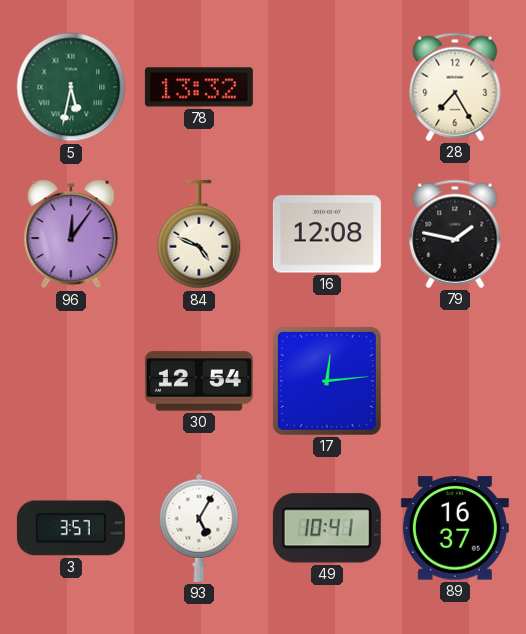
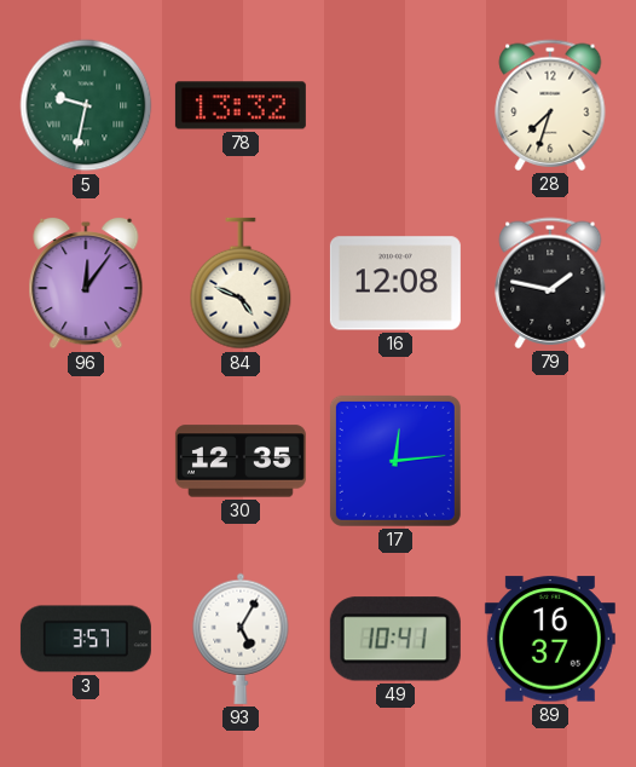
5: 5:32 -> 9:32 (86, 105)
28: 7:25 -> 7:33 (550, 105)
30: 12:54 -> 12:35 (241, 461)
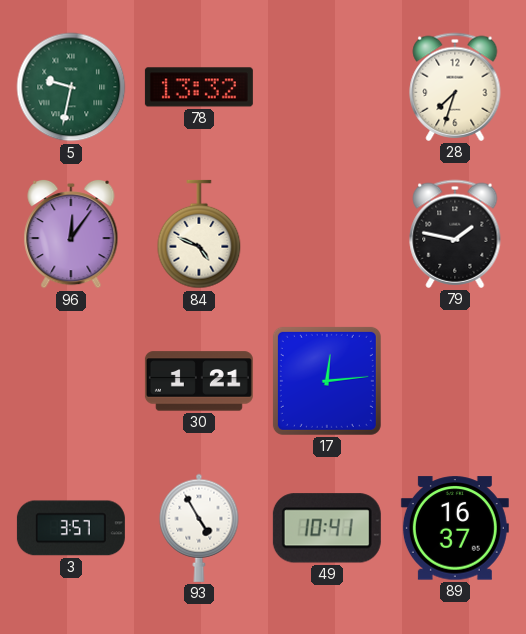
16: 12:08 -> none (395, 283)
30: 12:35 -> 1:21 (199, 381)
93: 5:05 -> 4:55 (199, 528)
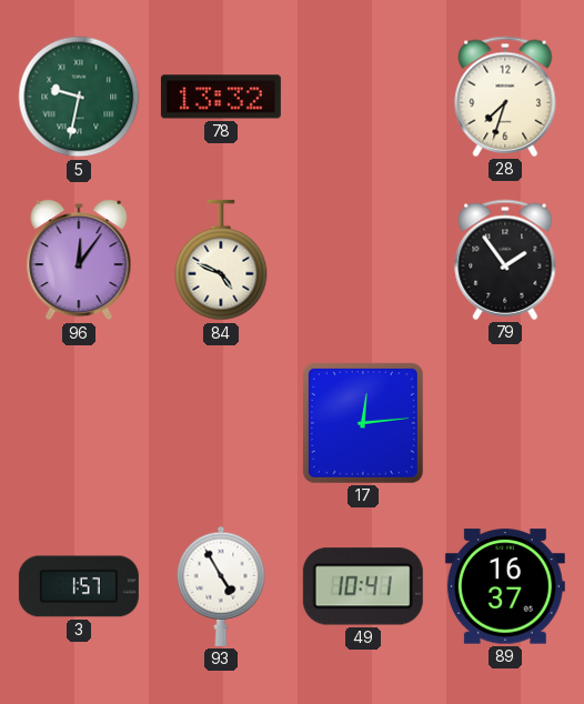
79: 1:47 -> 1:54 (505, 260)
30: 1:21 -> none (199, 381)
3: 3:57 -> 1:57 (79, 586)
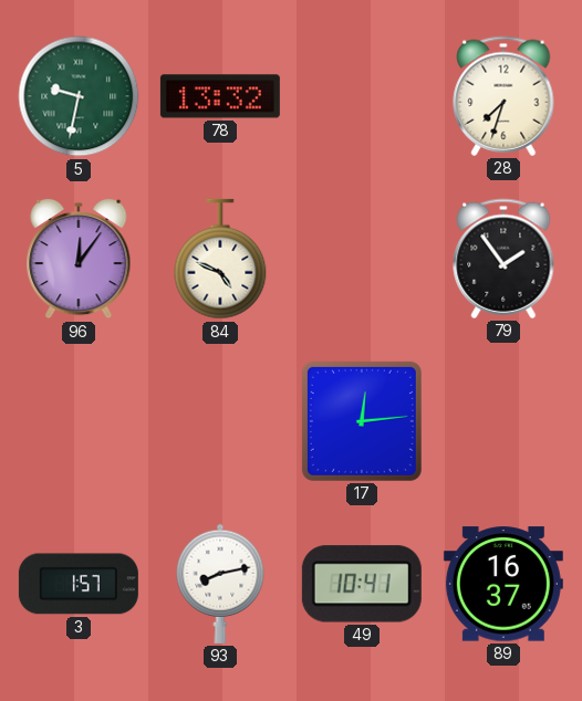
93: 4:55 -> 8:13 (220, 584)
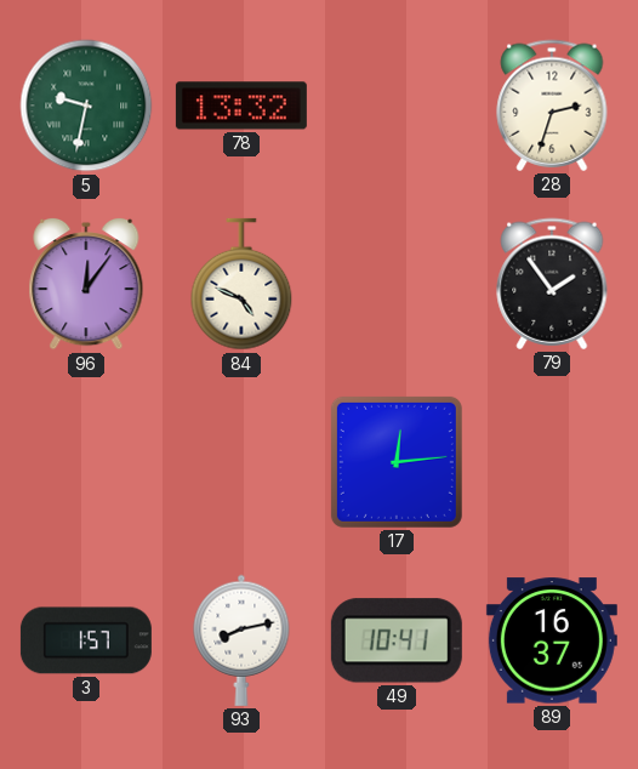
28: 7:33 -> 2:33 (552, 106)
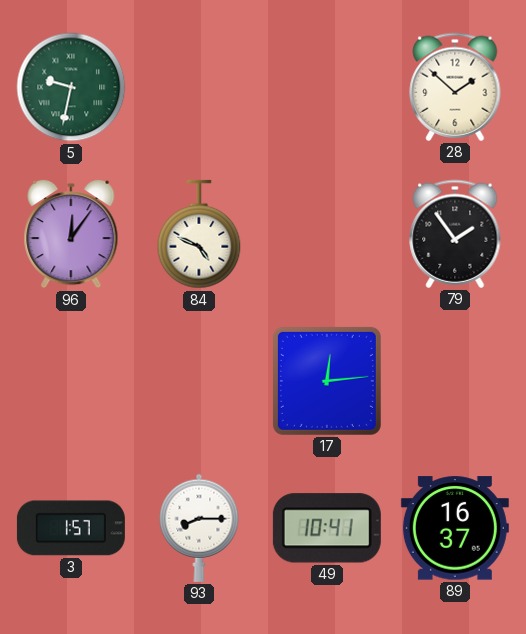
78: 13:32 -> none (241, 106)
28: 2:33 -> 1:52 (455, 87)
93: 8:13 -> 8:15 (199, 528)
